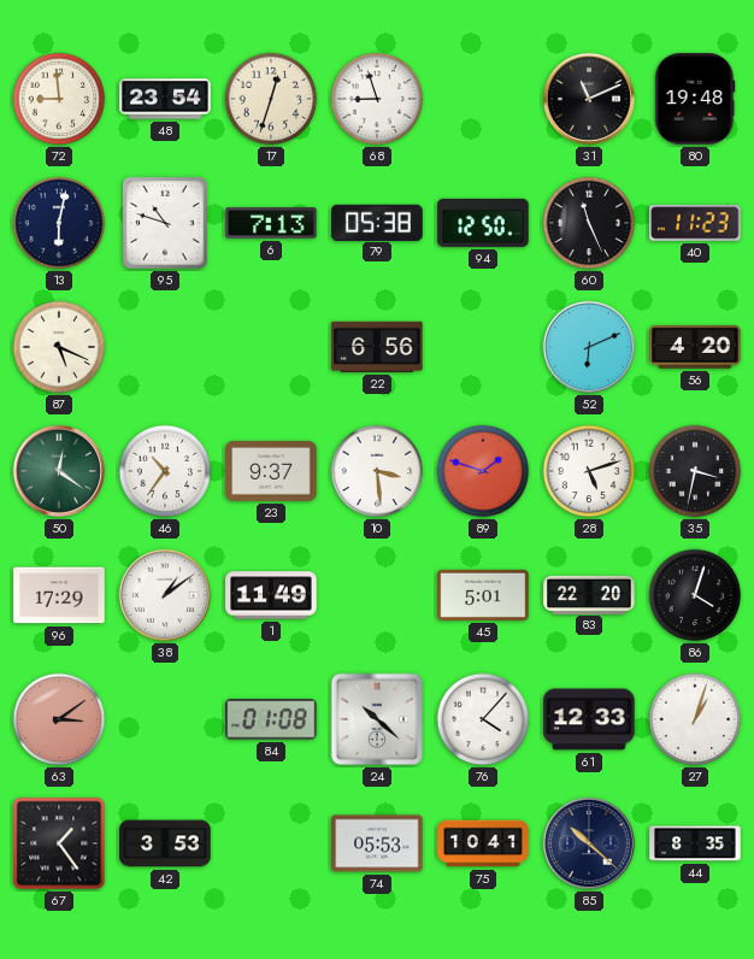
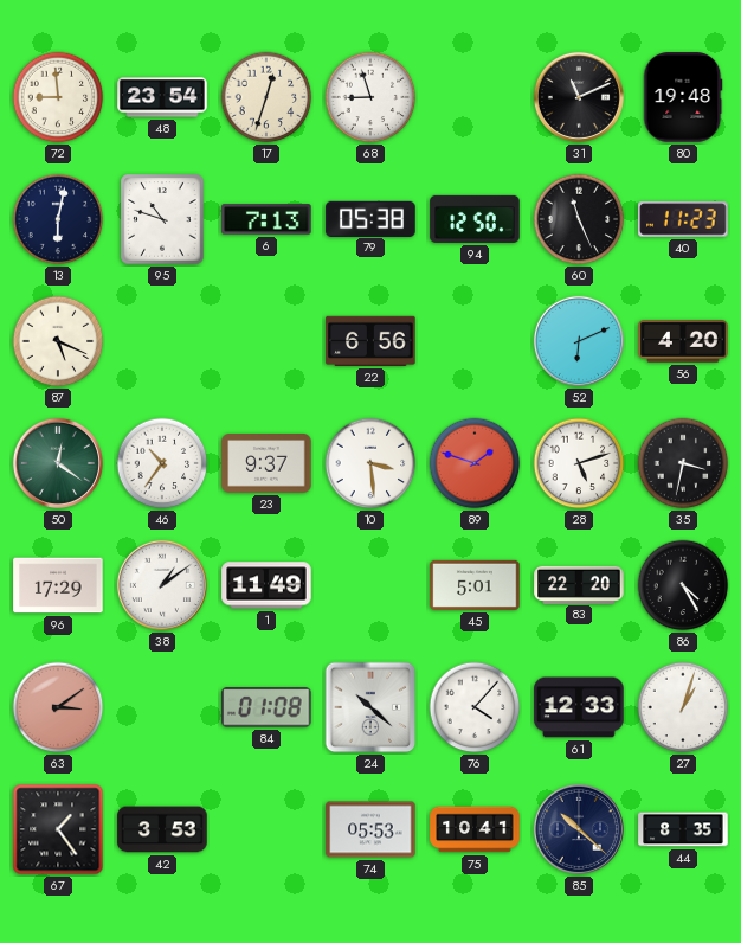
86: 4:03 -> 4:25 (683, 585)
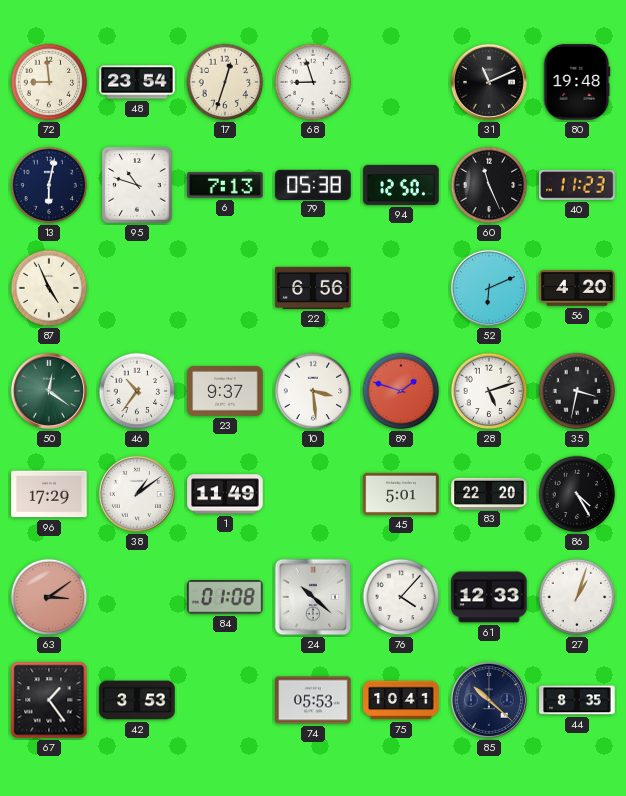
87: 5:19 -> 4:56 (49, 288)
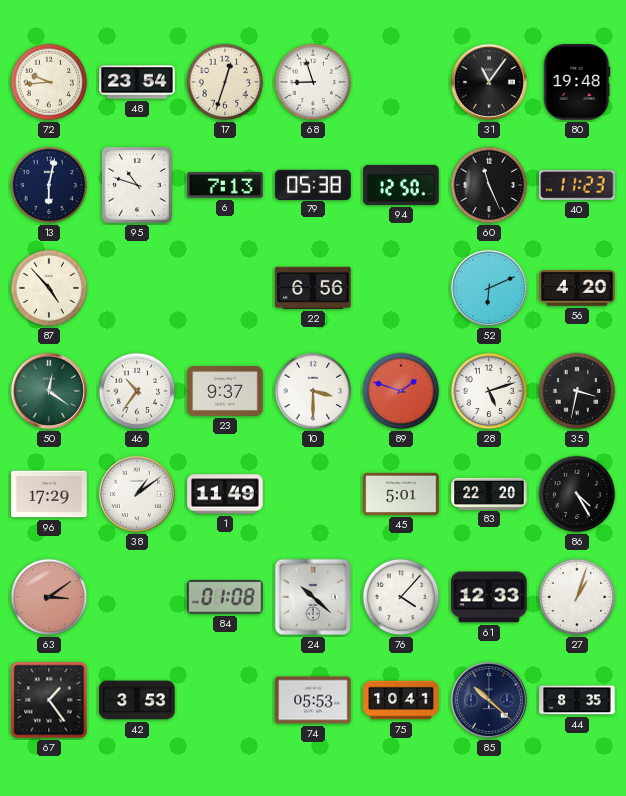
72: 8:59 -> 9:44 (49, 82)
31: 11:11 -> 11:06 (489, 82)
87: 4:56 -> 4:53 (49, 288)
10: 3:29 -> 3:30 (313, 391)
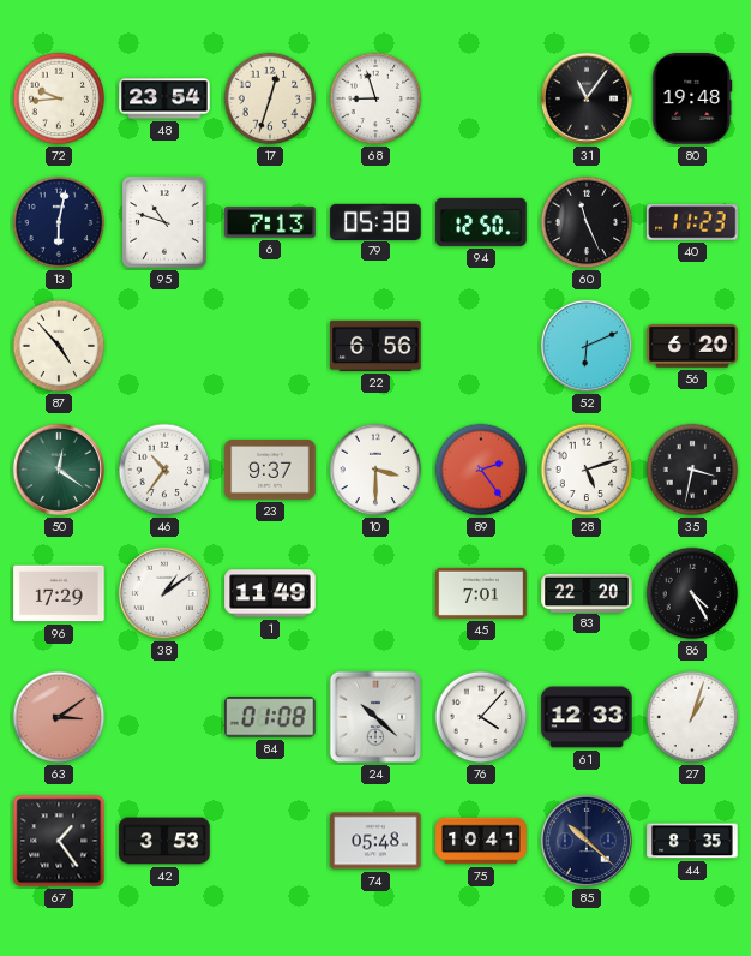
56: 4:20 -> 6:20 (692, 346)
89: 1:48 -> 2:24 (481, 470)
45: 5:01 -> 7:01 (481, 593)
74: 05:53 -> 05:48 (376, 841)
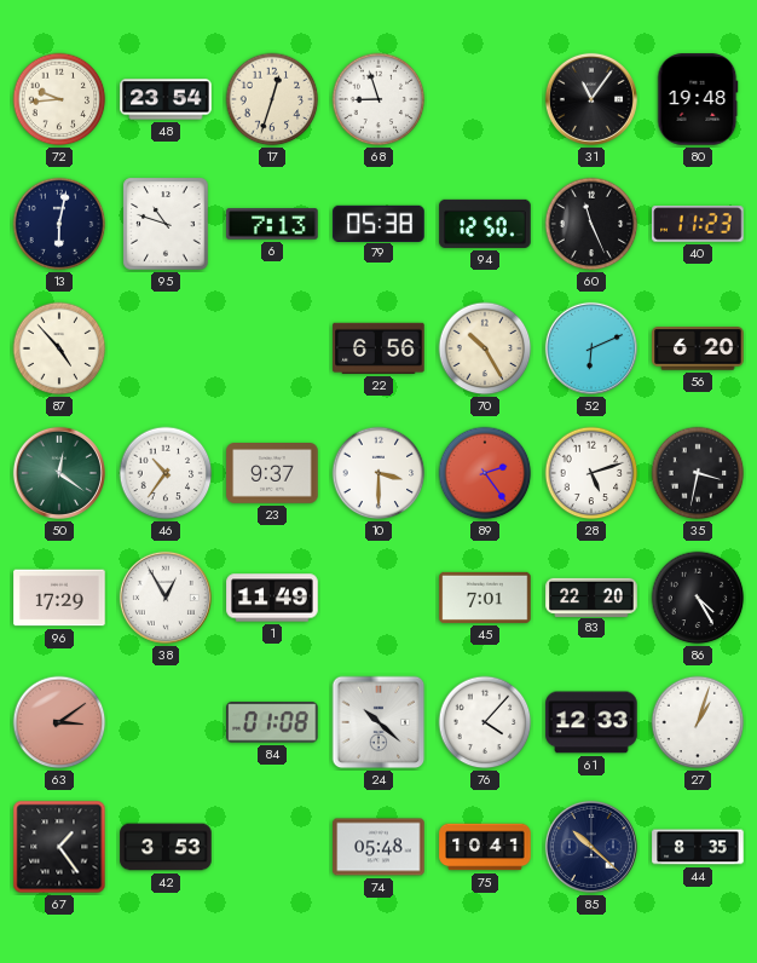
70: none -> 10:25 (485, 348)
38: 1:09 -> 12:55 (166, 598)
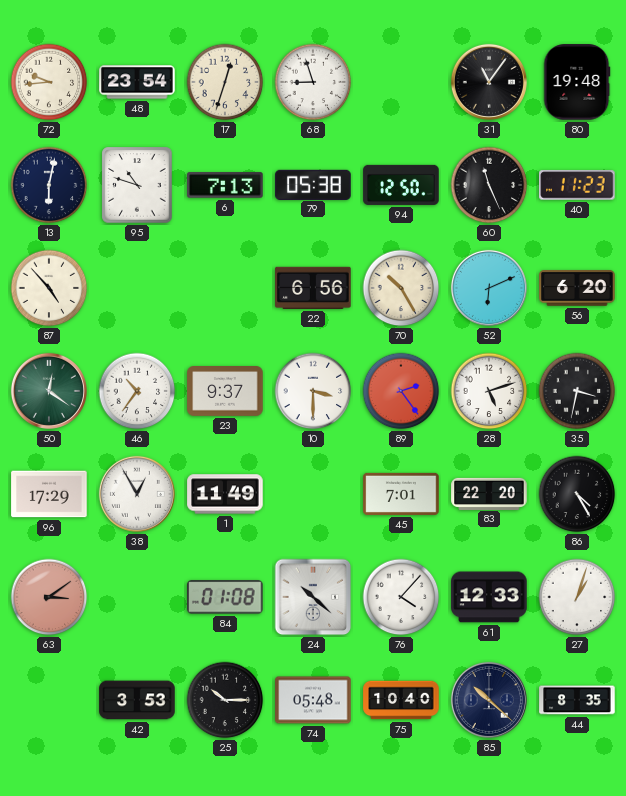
67: 1:24 -> none (59, 847)
25: none -> 10:15 (225, 700)
75: 10:41 -> 10:40 (401, 700)
